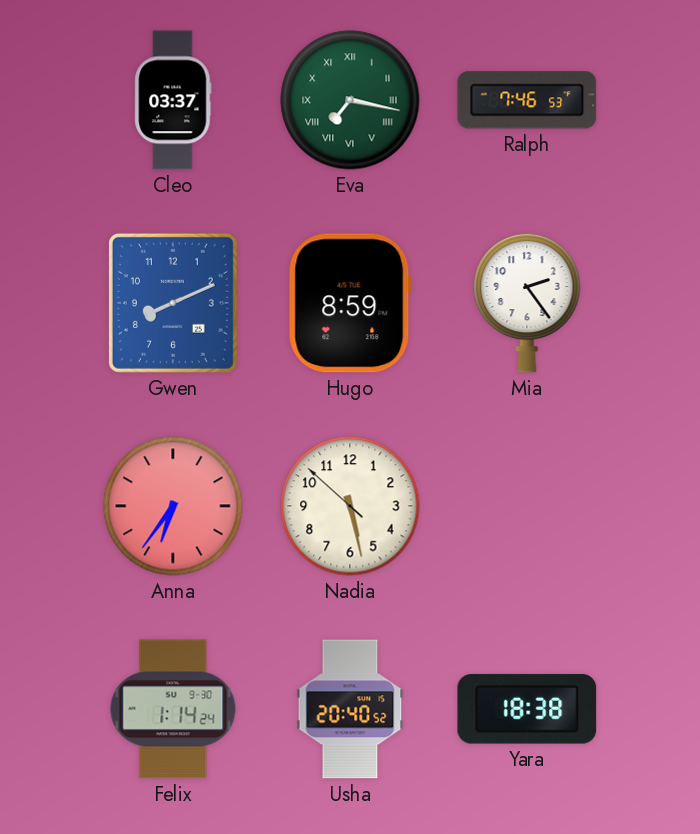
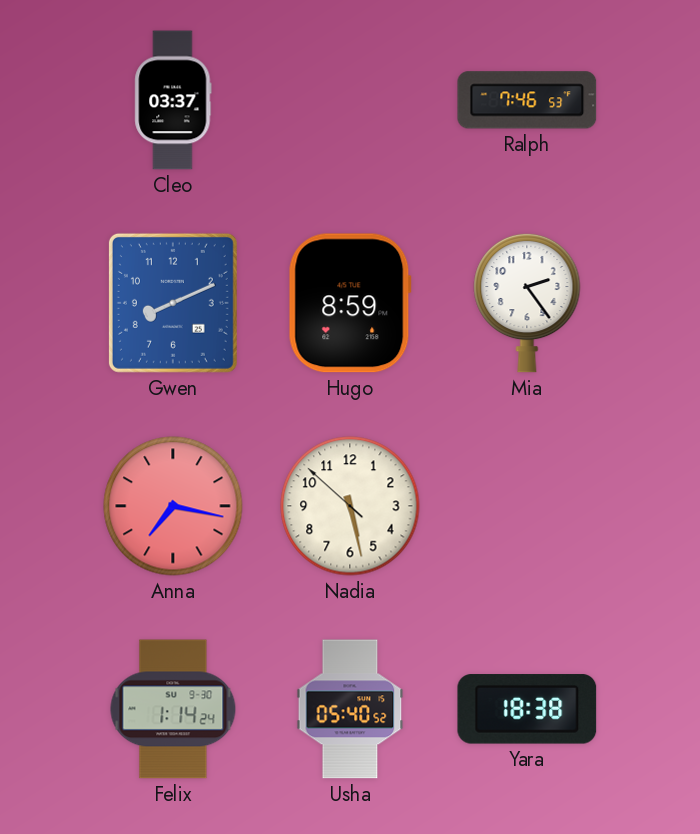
Eva: 7:17 -> none (350, 100)
Anna: 6:36 -> 7:17 (173, 506)
Usha: 20:40 -> 05:40 (350, 709)
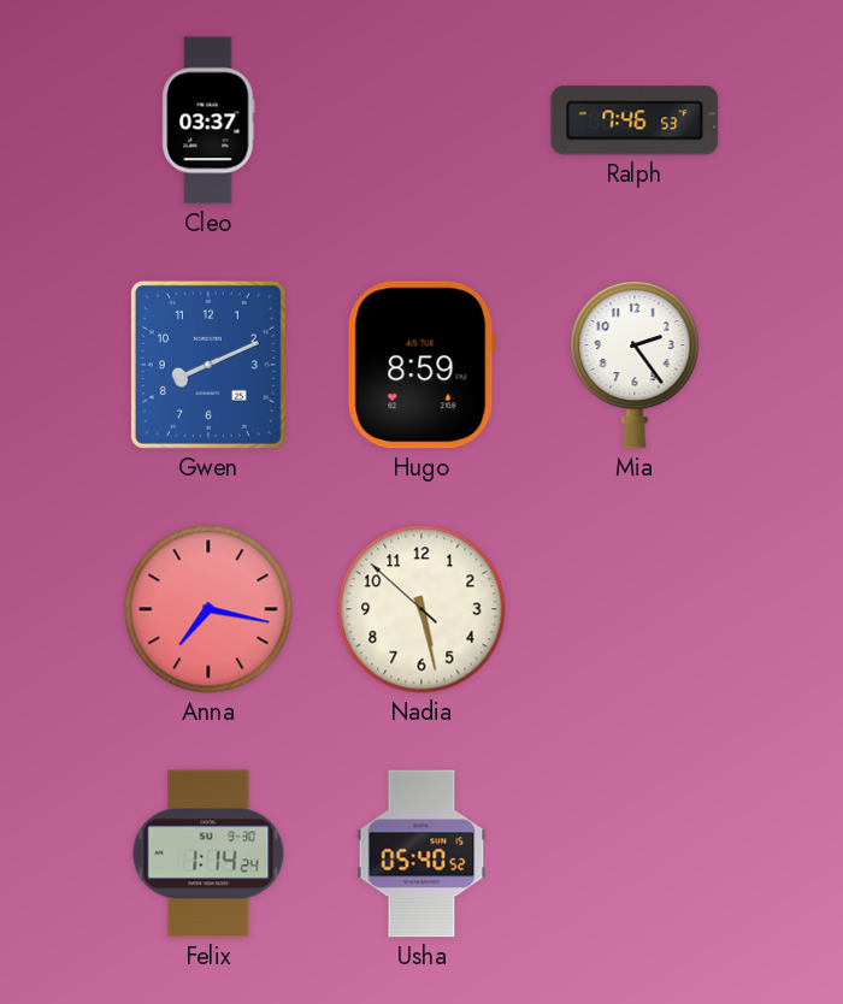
Yara: 18:38 -> none (527, 709)
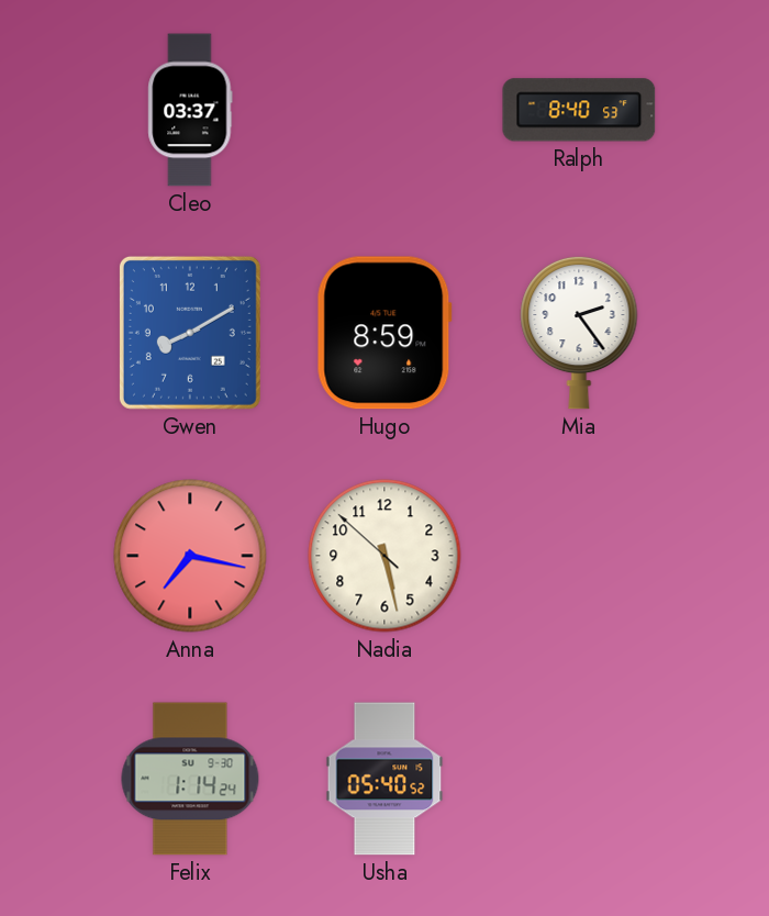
Ralph: 7:46 -> 8:40 (579, 110)
Gwen: 8:11 -> 8:10 (190, 333)
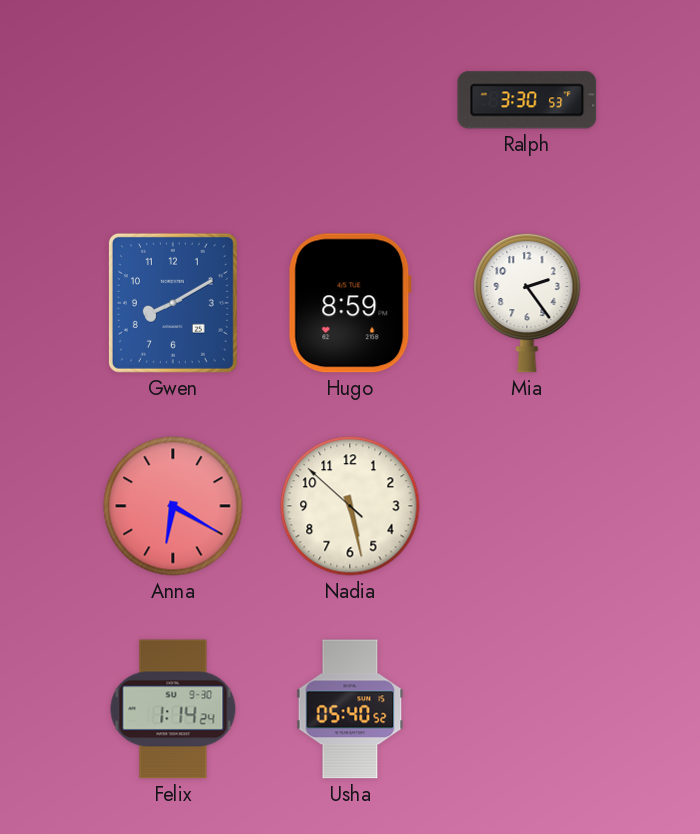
Cleo: 03:37 -> none (190, 110)
Ralph: 8:40 -> 3:30 (527, 100)
Anna: 7:17 -> 6:20 (173, 506)
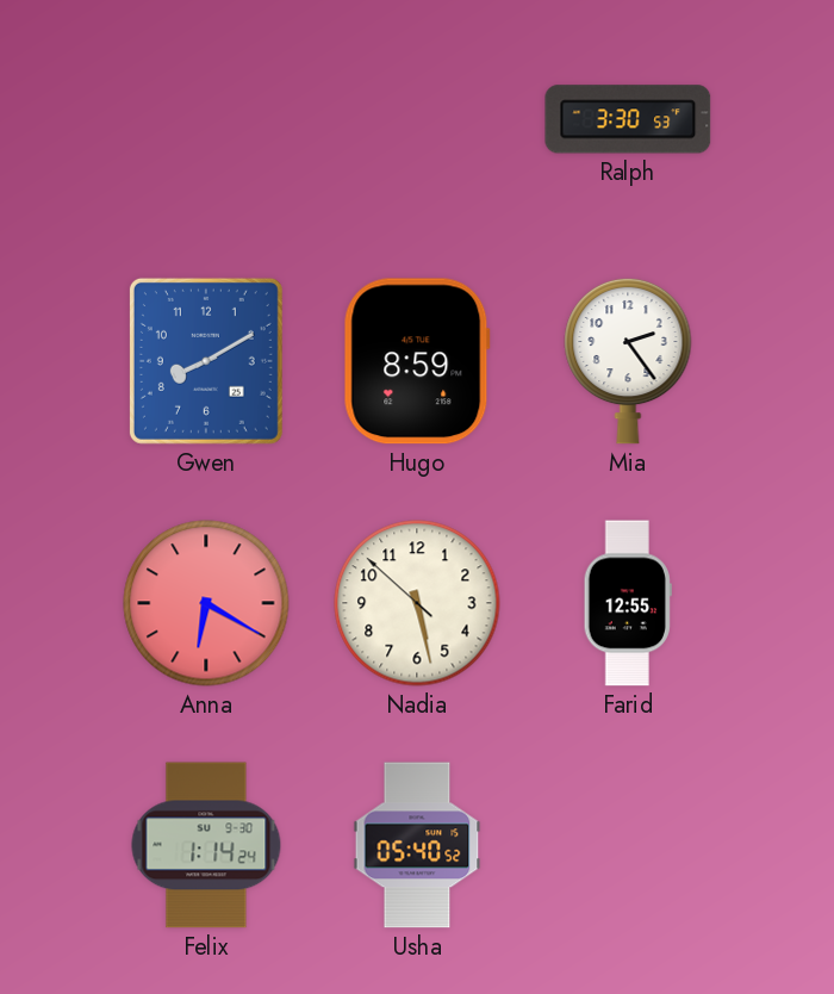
Farid: none -> 12:55 (628, 603)
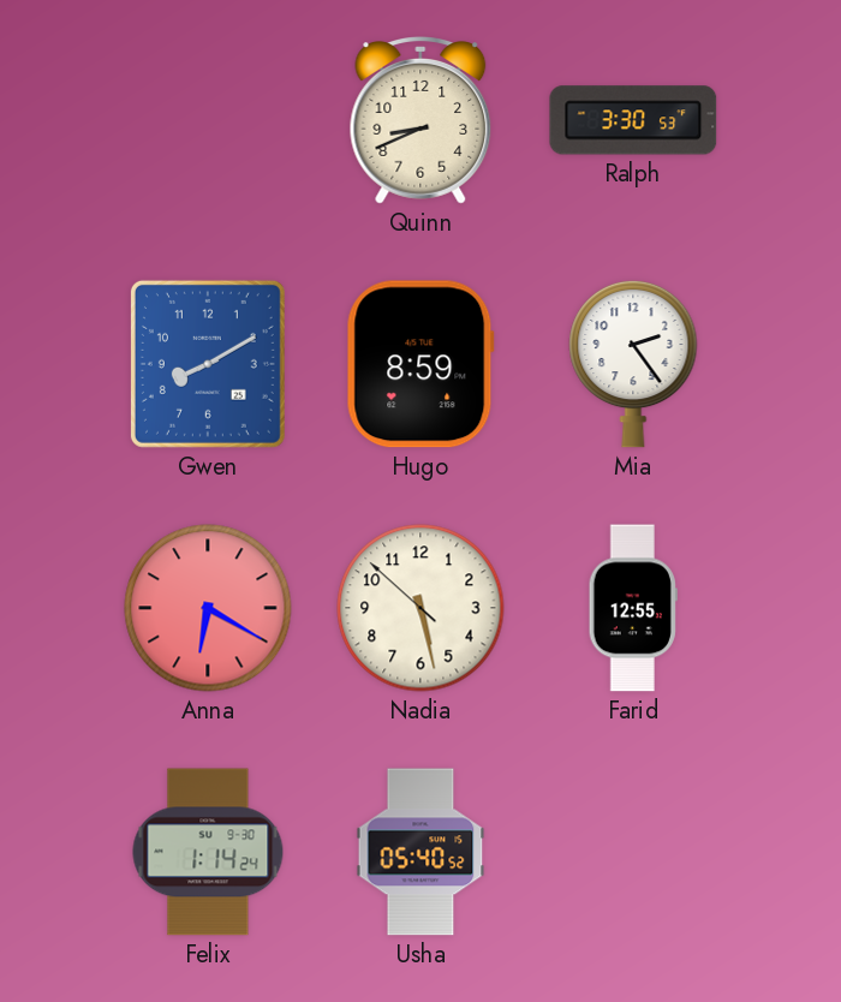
Quinn: none -> 8:41 (421, 121)
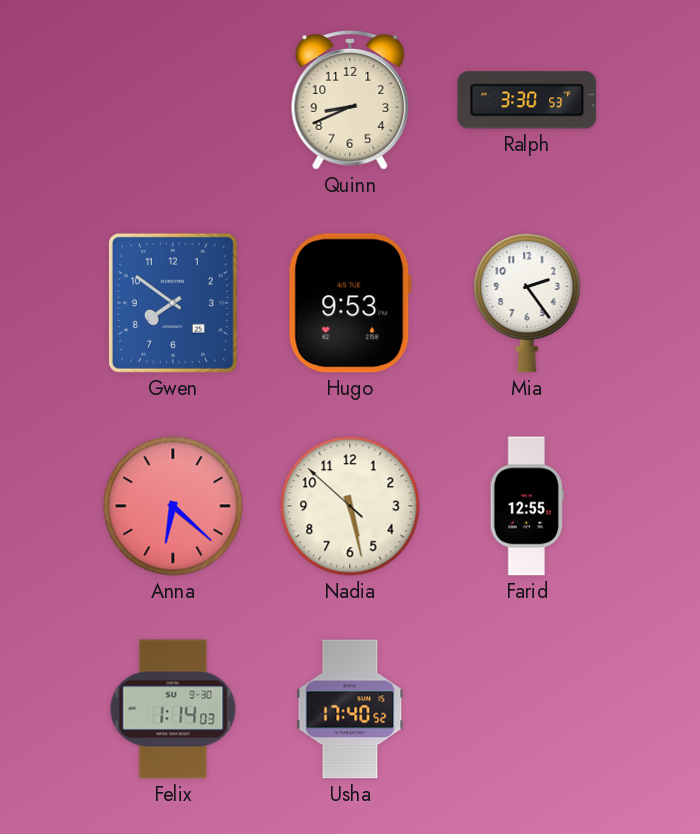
Gwen: 8:10 -> 7:51 (173, 303)
Hugo: 8:59 -> 9:53 (350, 303)
Anna: 6:20 -> 6:22 (173, 506)
Felix: 1:14:24 -> 1:14:03 (173, 709)
Usha: 05:40 -> 17:40 (350, 709)
